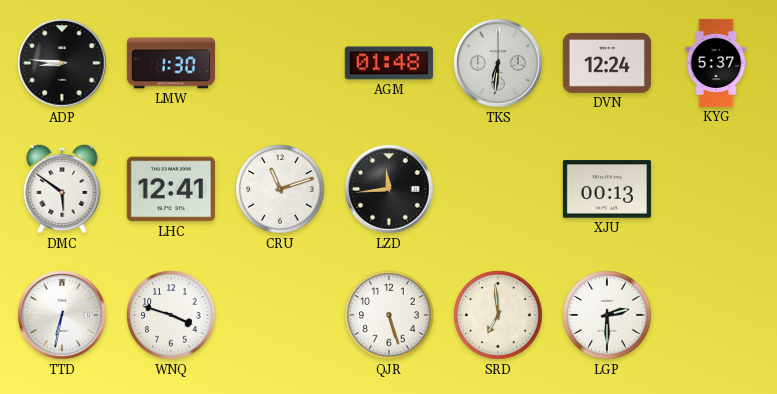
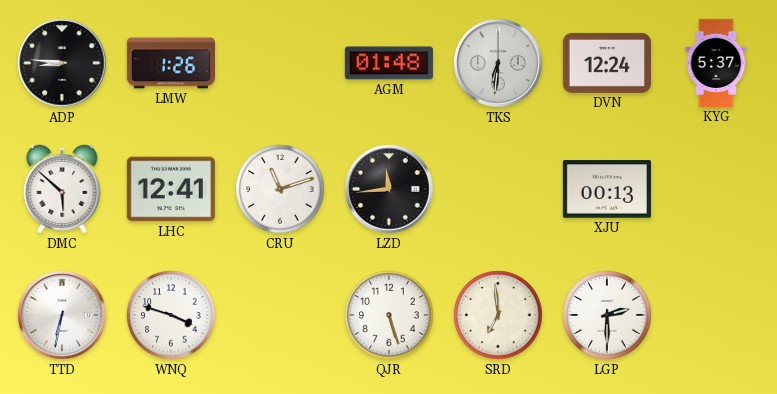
LMW: 1:30 -> 1:26 (171, 63)
DMC: 5:51 -> 5:52 (62, 189)
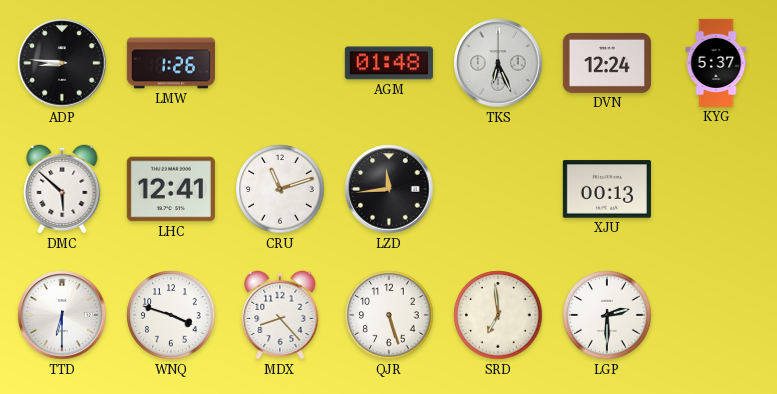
TKS: 6:31 -> 6:26 (498, 63)
TTD: 6:32 -> 6:30 (62, 315)
MDX: none -> 8:23 (280, 315)
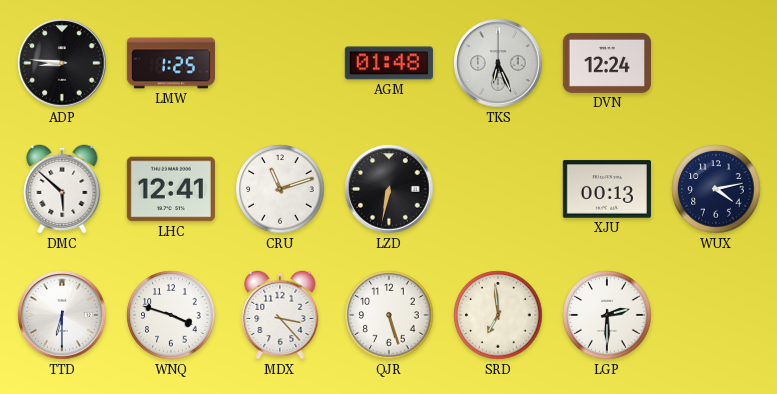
LMW: 1:26 -> 1:25 (171, 63)
KYG: 5:37 -> none (716, 63)
LZD: 11:44 -> 6:32 (389, 189)
WUX: none -> 4:13 (716, 189)
MDX: 8:23 -> 3:23 (280, 315)
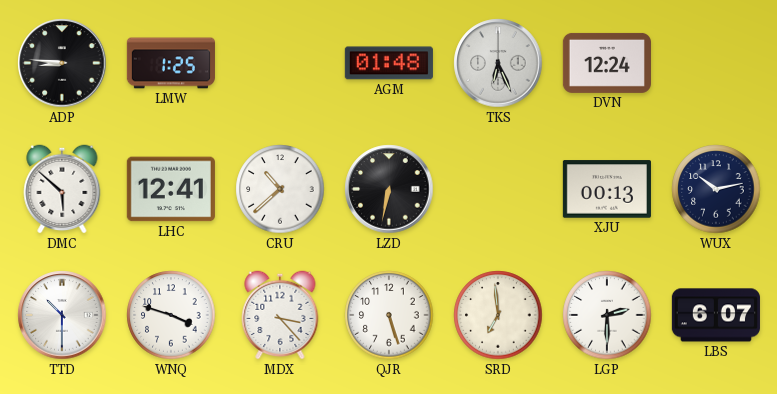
CRU: 11:12 -> 10:38 (280, 189)
WUX: 4:13 -> 10:13 (716, 189)
TTD: 6:30 -> 10:30 (62, 315)
LBS: none -> 6:07 (716, 315)
